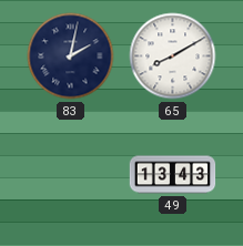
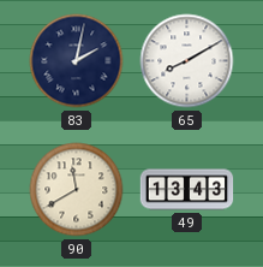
90: none -> 11:40 (77, 190)
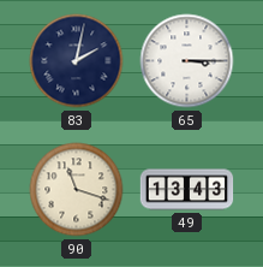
65: 8:10 -> 3:15 (187, 61)
90: 11:40 -> 11:18 (77, 190)
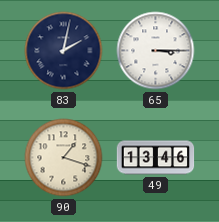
90: 11:18 -> 1:18 (64, 158)
49: 13:43 -> 13:46 (156, 158)
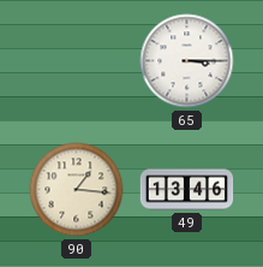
83: 2:02 -> none (64, 51)
90: 1:18 -> 1:16 (77, 190)
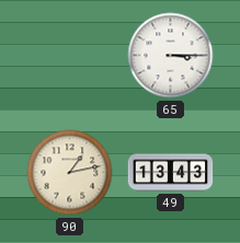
90: 1:16 -> 1:13 (70, 173)
49: 13:46 -> 13:43 (171, 173)
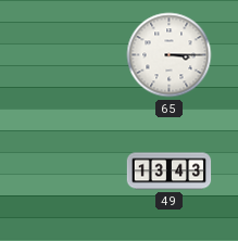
90: 1:13 -> none (70, 173)
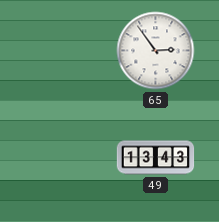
65: 3:15 -> 2:54 (156, 51)
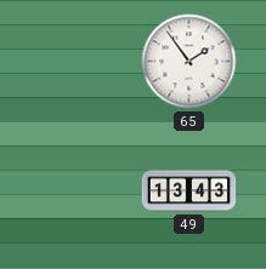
65: 2:54 -> 1:54 (189, 62)
